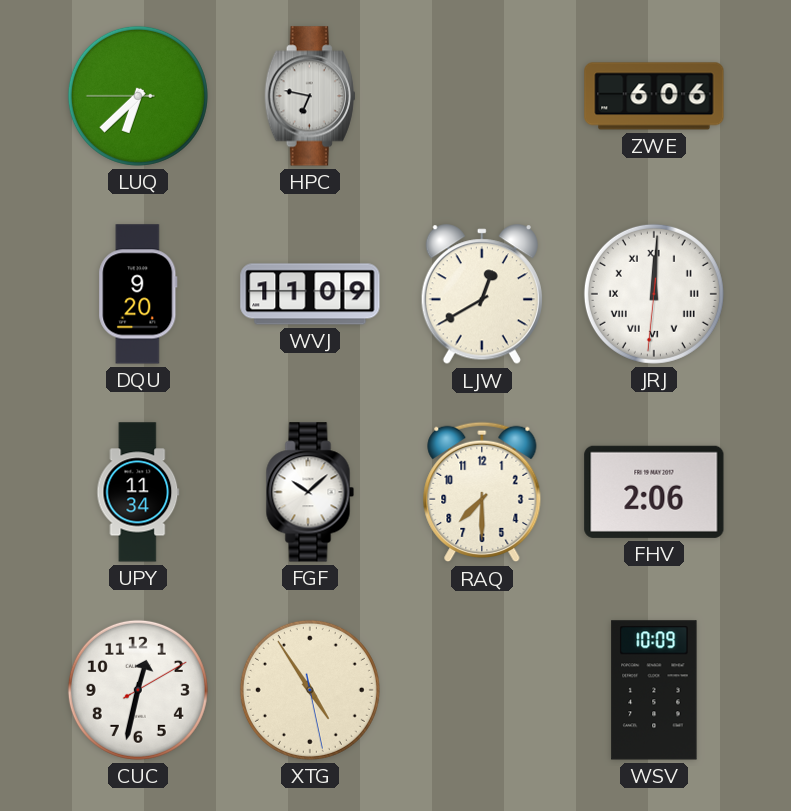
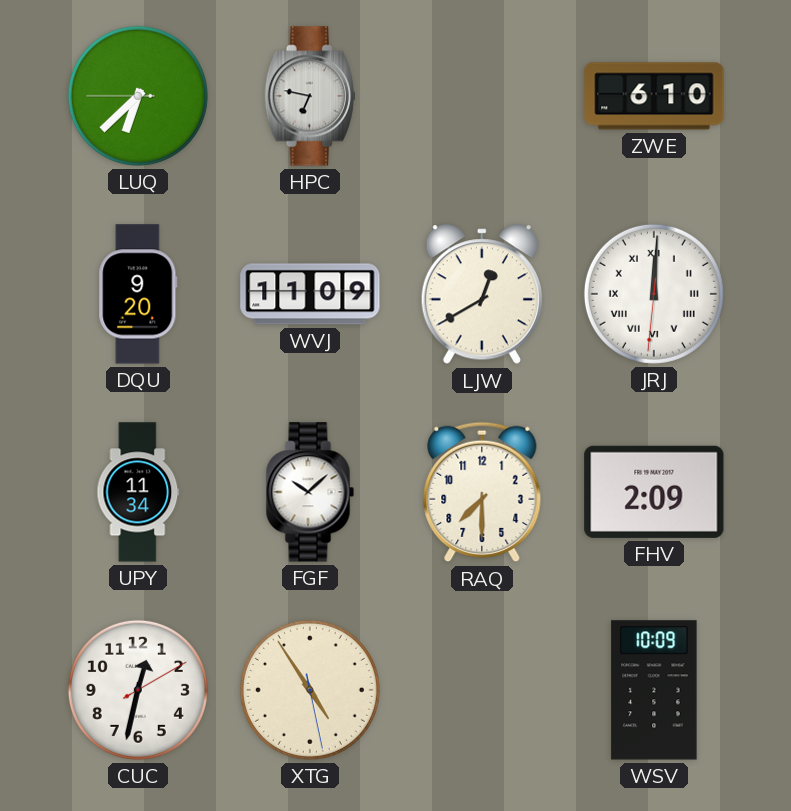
ZWE: 6:06 -> 6:10 (654, 96)
FHV: 2:06 -> 2:09 (654, 492)
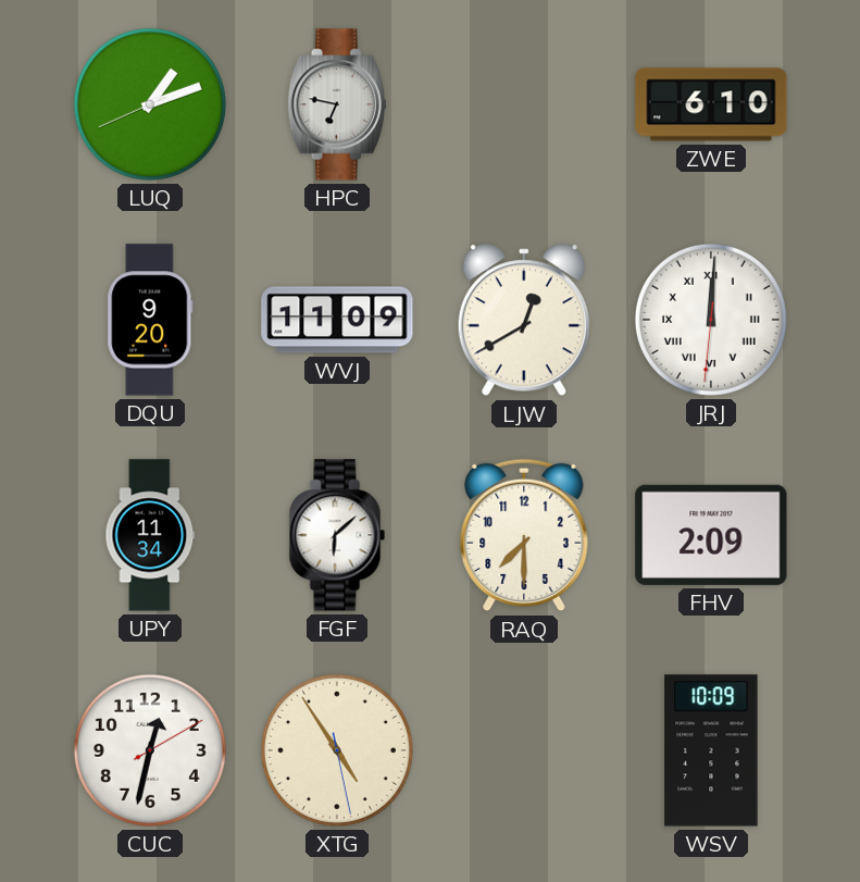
LUQ: 6:37 -> 1:11 (150, 104)
FGF: 10:08 -> 6:08 (337, 535)
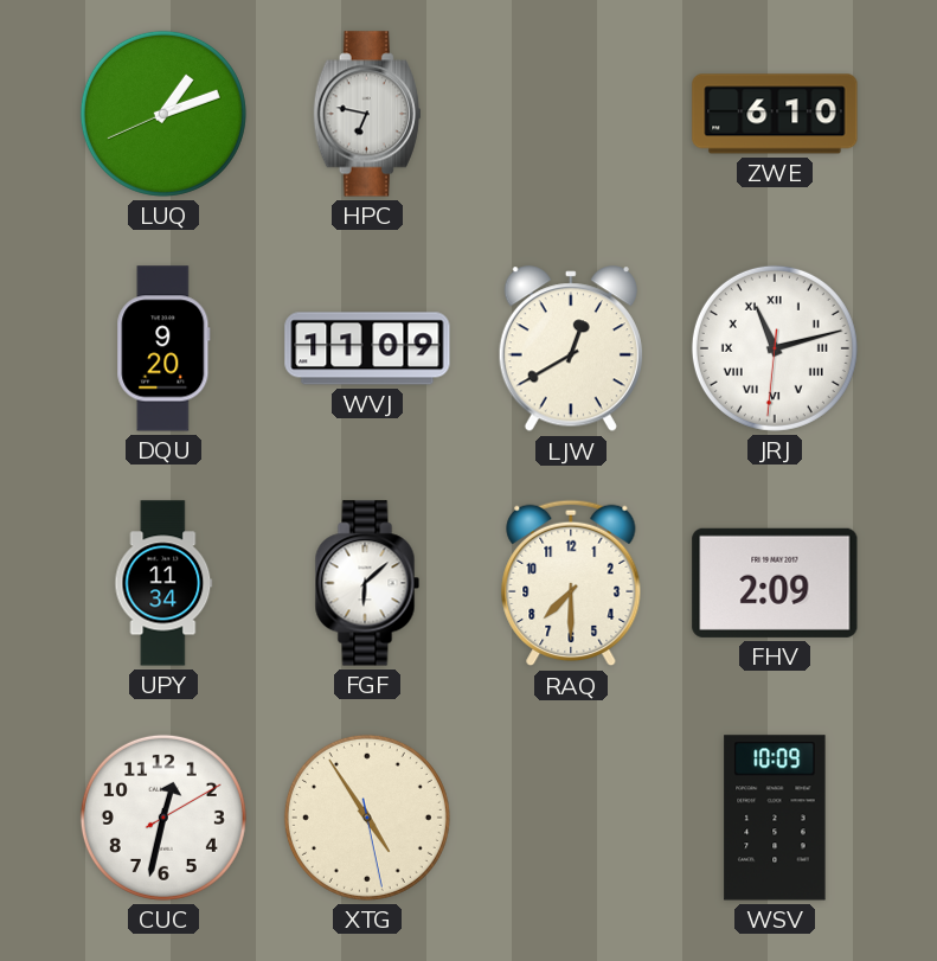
JRJ: 12:00 -> 11:12 (775, 348)
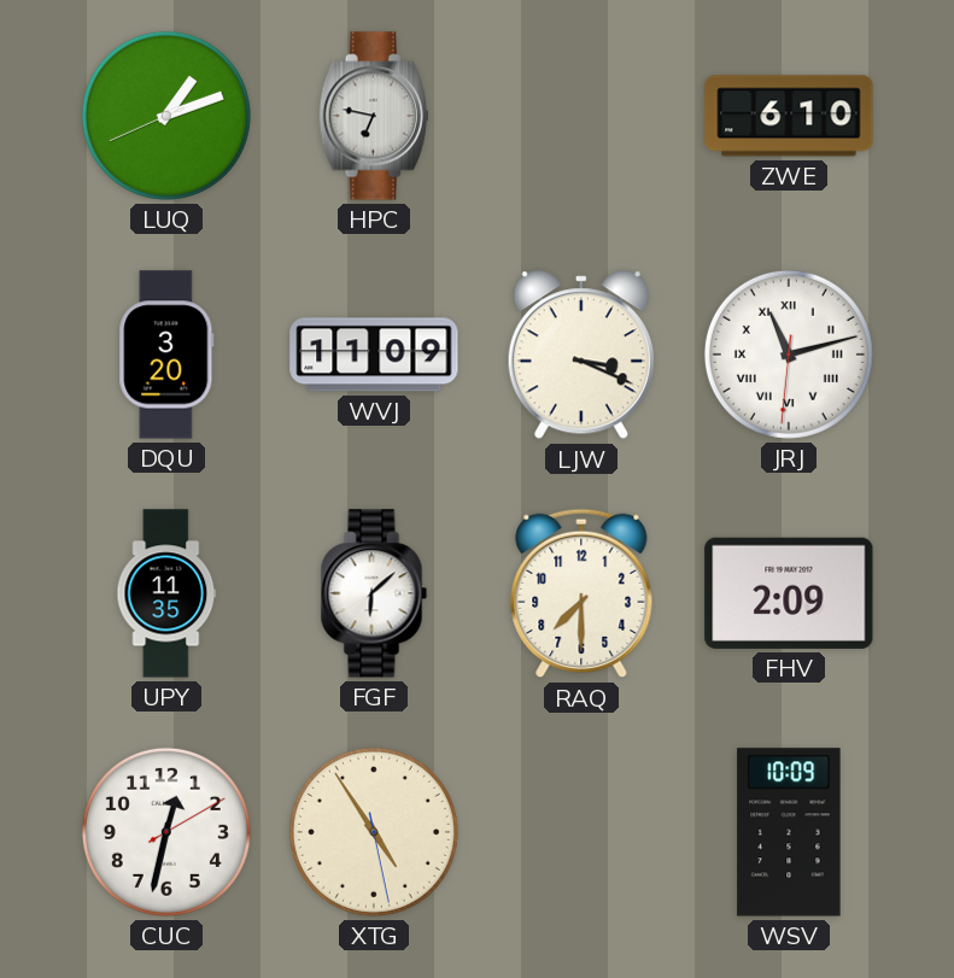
DQU: 9:20 -> 3:20 (166, 355)
LJW: 12:40 -> 3:19 (581, 356)
UPY: 11:34 -> 11:35 (166, 593)
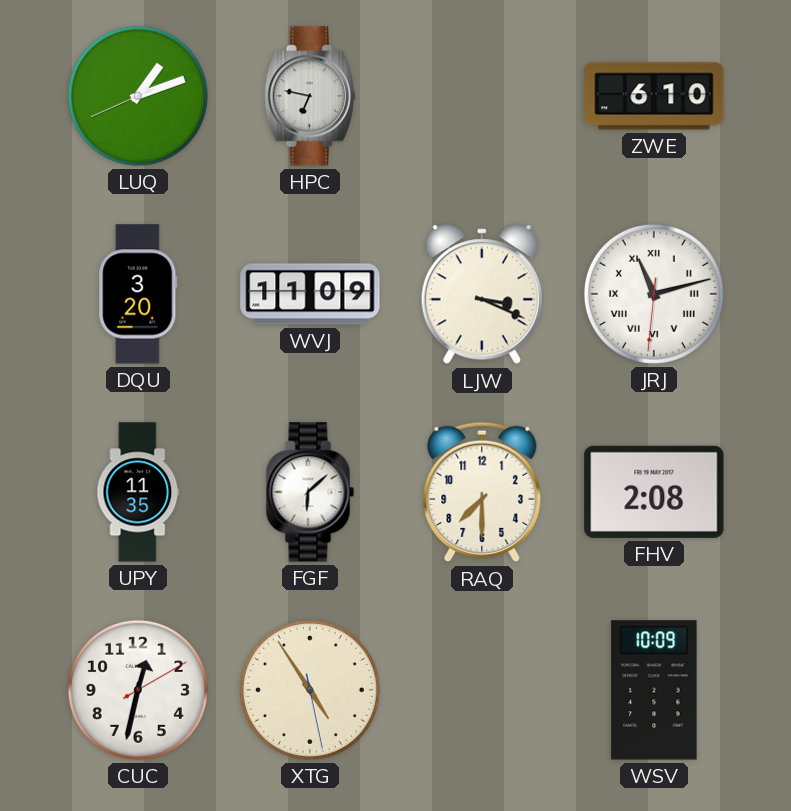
FHV: 2:09 -> 2:08 (654, 492)
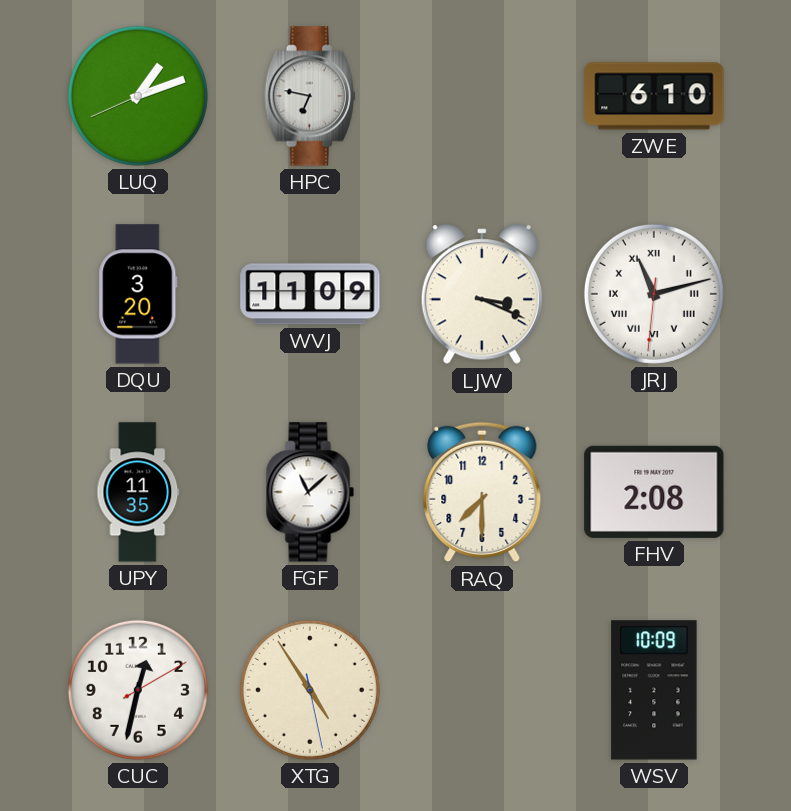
FGF: 6:08 -> 11:08 (310, 492)
